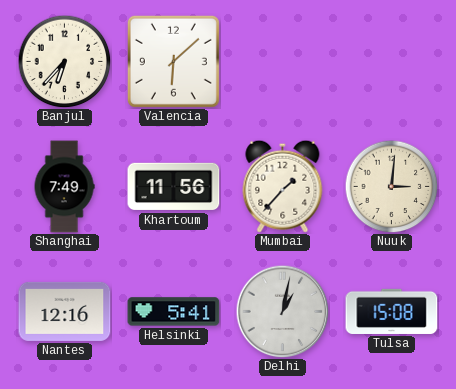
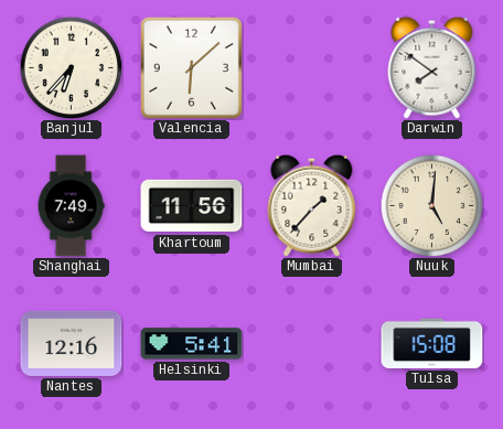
Darwin: none -> 7:51 (432, 67)
Nuuk: 3:01 -> 5:01 (431, 205)
Delhi: 1:02 -> none (282, 311)
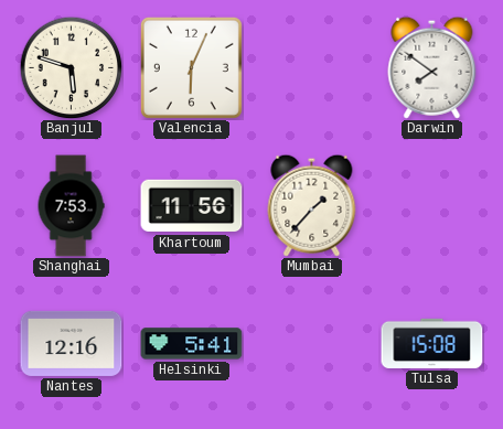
Banjul: 6:37 -> 5:48 (71, 67)
Valencia: 6:08 -> 6:04 (191, 67)
Shanghai: 7:49 -> 7:53 (71, 206)
Nuuk: 5:01 -> none (431, 205)
